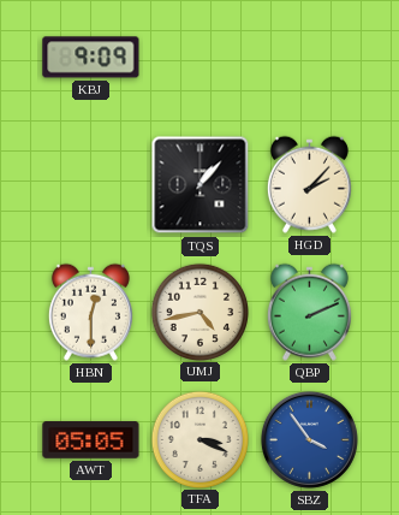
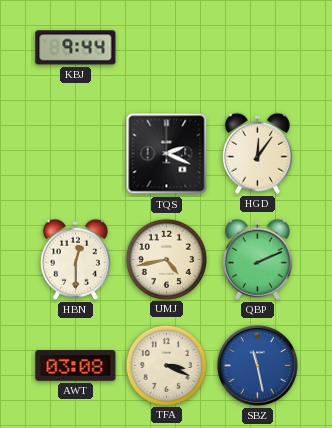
KBJ: 9:09 -> 9:44 (76, 48)
TQS: 1:07 -> 2:19 (167, 154)
HGD: 2:07 -> 12:06 (257, 153)
AWT: 05:05 -> 03:08 (76, 366)
SBZ: 3:54 -> 11:28 (257, 365)
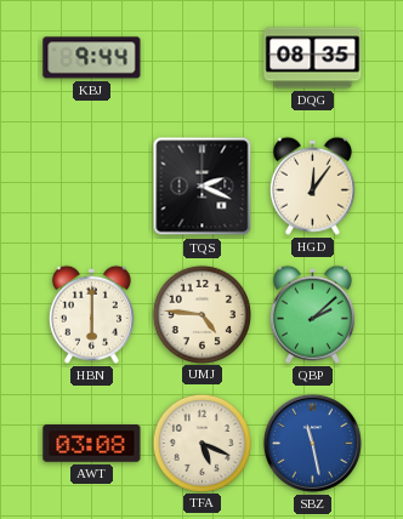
DQG: none -> 08:35 (313, 58)
HBN: 12:30 -> 6:00 (91, 314)
UMJ: 4:43 -> 4:46 (201, 314)
QBP: 2:11 -> 2:08 (312, 314)
TFA: 3:19 -> 5:19 (201, 443)
